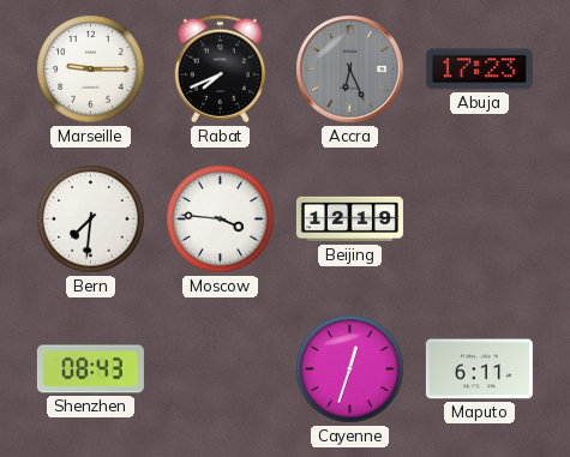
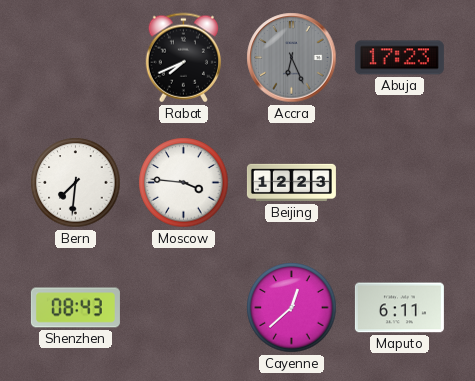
Marseille: 9:15 -> none (91, 70)
Beijing: 12:19 -> 12:23 (291, 183)
Cayenne: 12:33 -> 12:38 (292, 308)
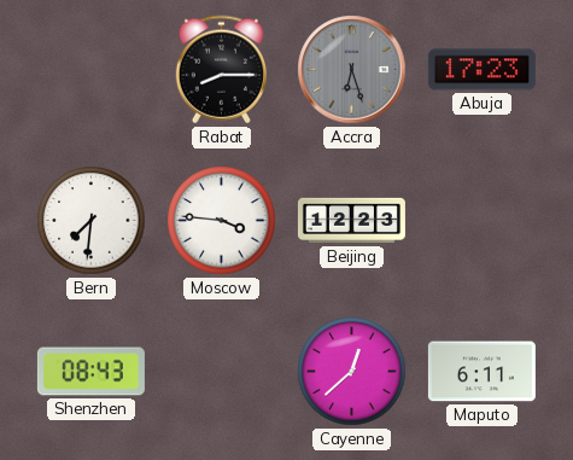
Rabat: 7:41 -> 8:15 (221, 70)
Accra: 6:26 -> 6:27 (352, 70)
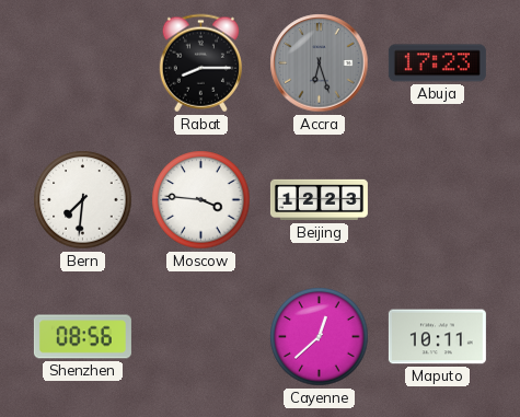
Shenzhen: 08:43 -> 08:56 (82, 337)
Maputo: 6:11 -> 10:11 (437, 337)
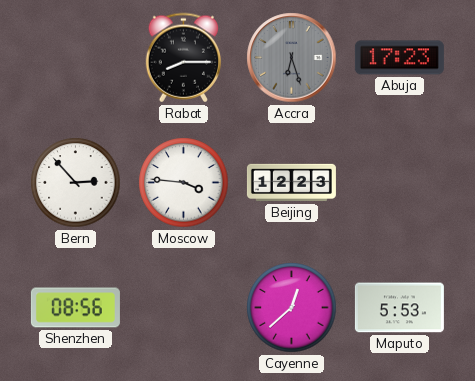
Bern: 7:31 -> 2:53 (76, 183)
Maputo: 10:11 -> 5:53 (399, 308)
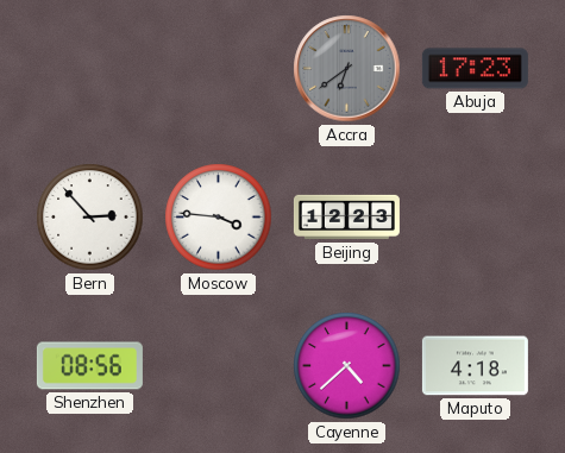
Rabat: 8:15 -> none (183, 58)
Accra: 6:27 -> 6:39 (347, 69)
Cayenne: 12:38 -> 4:38 (347, 366)
Maputo: 5:53 -> 4:18 (475, 366)
